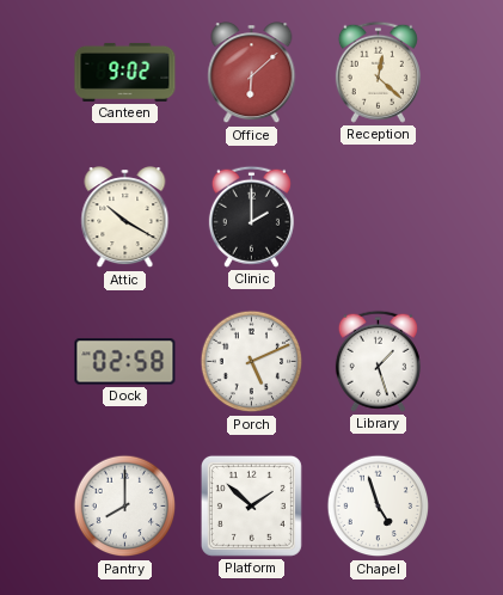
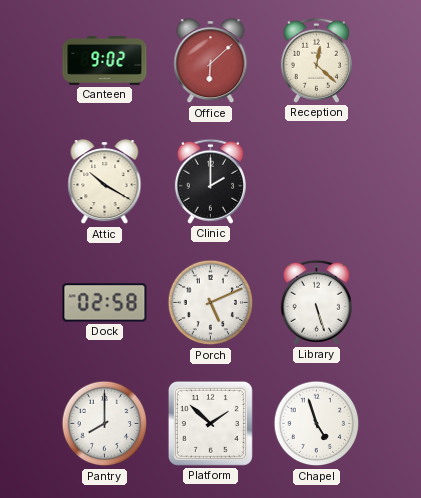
Library: 1:27 -> 5:27 (316, 302)
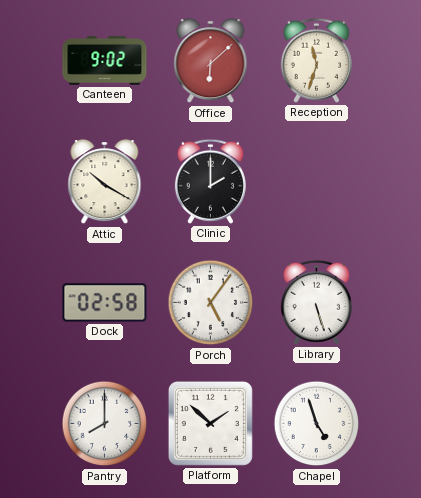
Reception: 12:22 -> 11:33 (316, 60)
Porch: 5:11 -> 5:06 (211, 303)
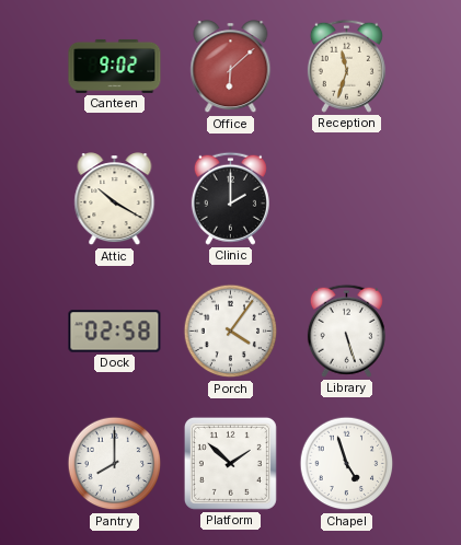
Porch: 5:06 -> 4:06 (231, 332)
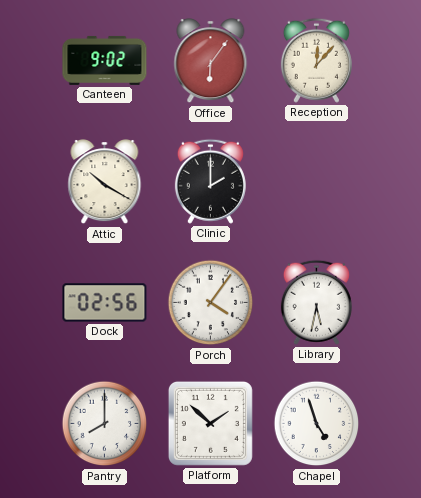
Office: 6:08 -> 6:06 (211, 61)
Reception: 11:33 -> 12:07 (316, 60)
Dock: 02:58 -> 02:56 (105, 303)
Library: 5:27 -> 5:32 (316, 302)
